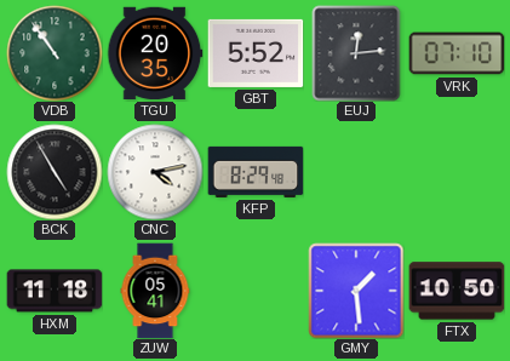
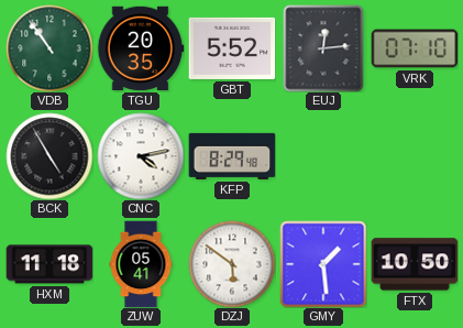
DZJ: none -> 5:51 (232, 264)
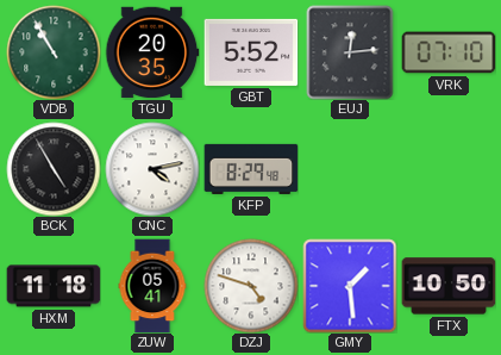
VDB: 10:54 -> 10:55 (54, 52)
DZJ: 5:51 -> 4:48 (251, 286)
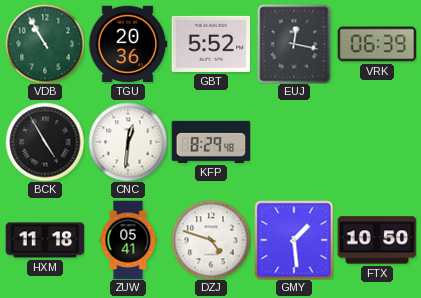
TGU: 20:35 -> 20:36 (128, 44)
EUJ: 12:14 -> 12:17 (294, 44)
VRK: 07:10 -> 06:39 (377, 44)
CNC: 4:13 -> 12:31 (128, 142)
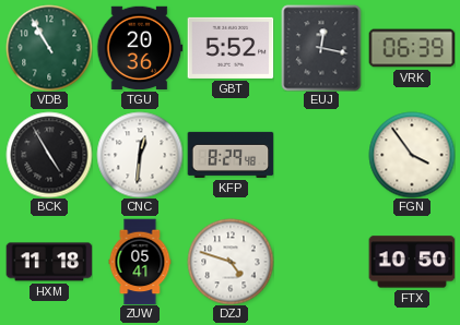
FGN: none -> 3:54 (412, 155)
GMY: 1:29 -> none (294, 240)
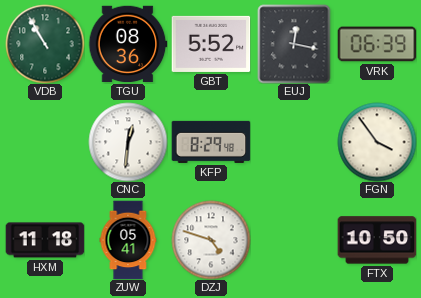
TGU: 20:36 -> 08:36 (128, 44)
BCK: 4:55 -> none (49, 155)
